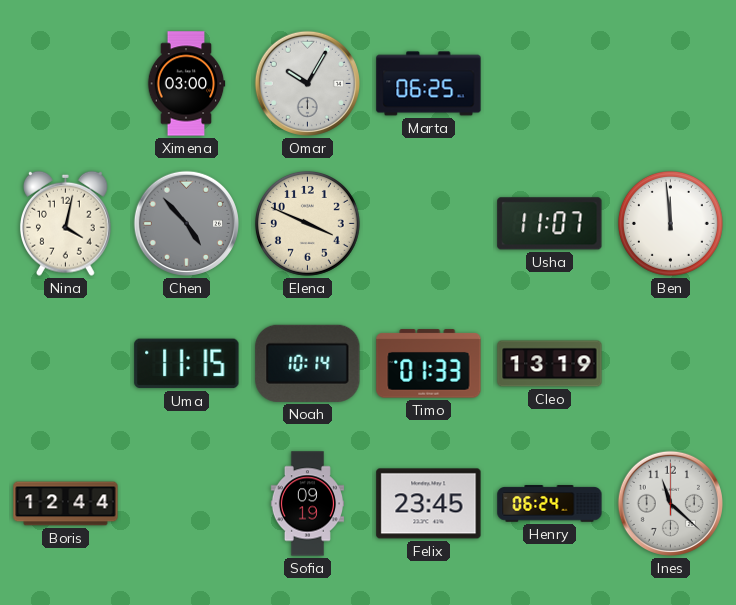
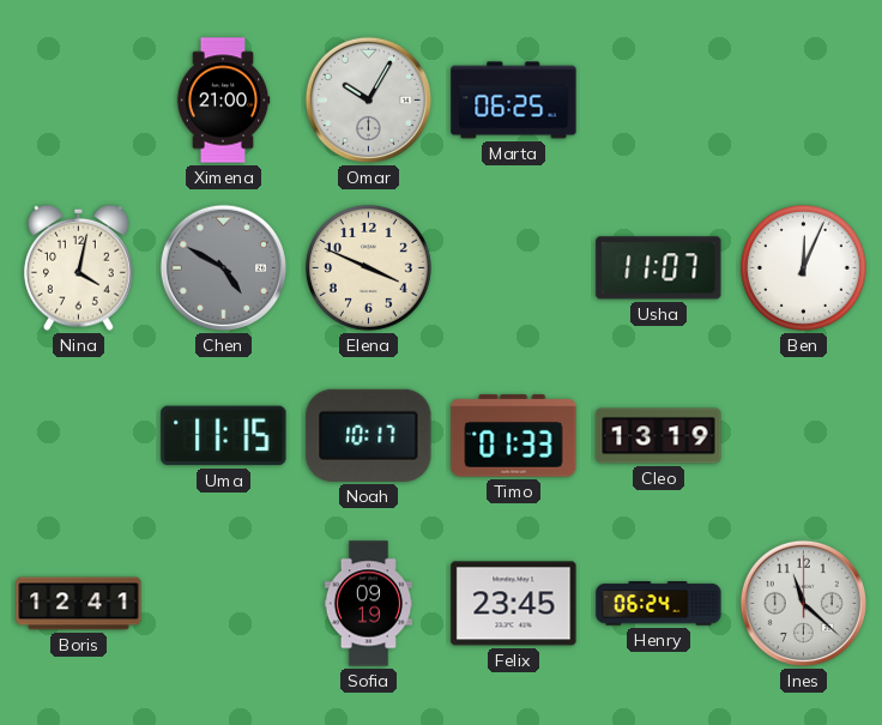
Ximena: 03:00 -> 21:00 (223, 101)
Chen: 4:53 -> 4:50 (223, 267)
Ben: 11:59 -> 12:04 (803, 267)
Noah: 10:14 -> 10:17 (369, 435)
Boris: 12:44 -> 12:41 (79, 604)
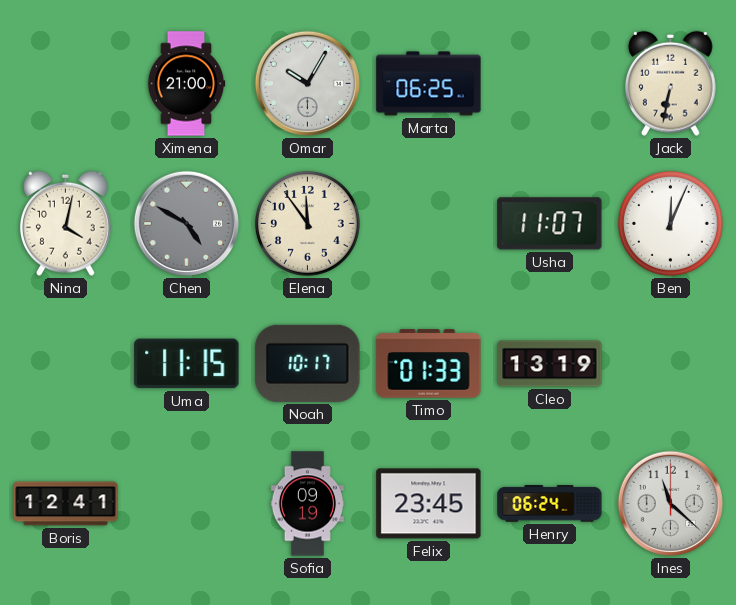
Jack: none -> 6:32 (671, 83)
Elena: 3:49 -> 11:54 (307, 223)
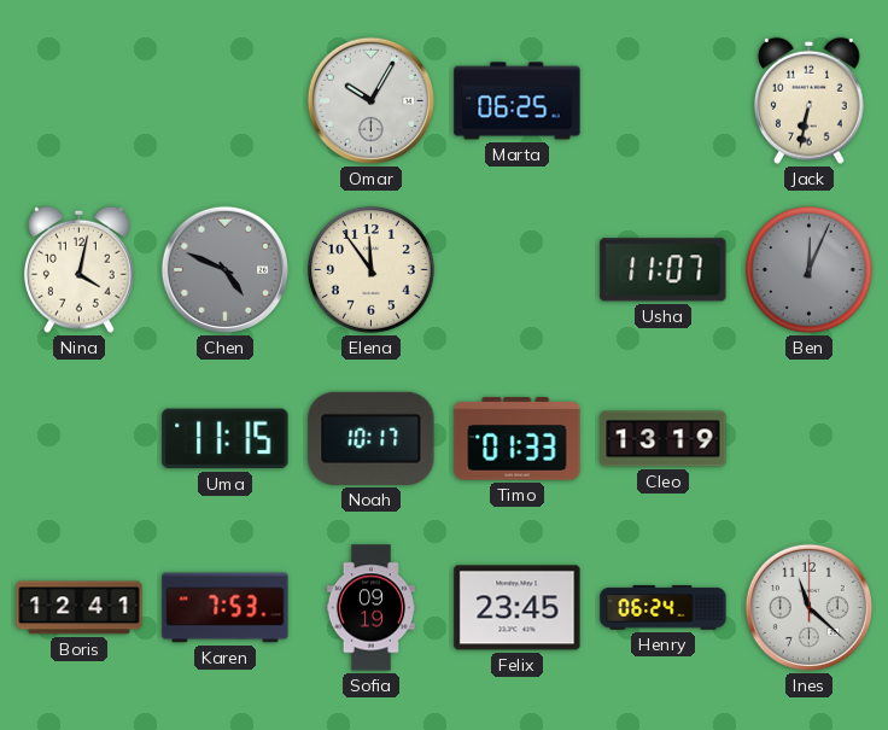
Ximena: 21:00 -> none (186, 84)
Chen: 4:50 -> 4:49 (224, 269)
Ben dial: white -> grey (808, 269)
Karen: none -> 7:53 (226, 608)
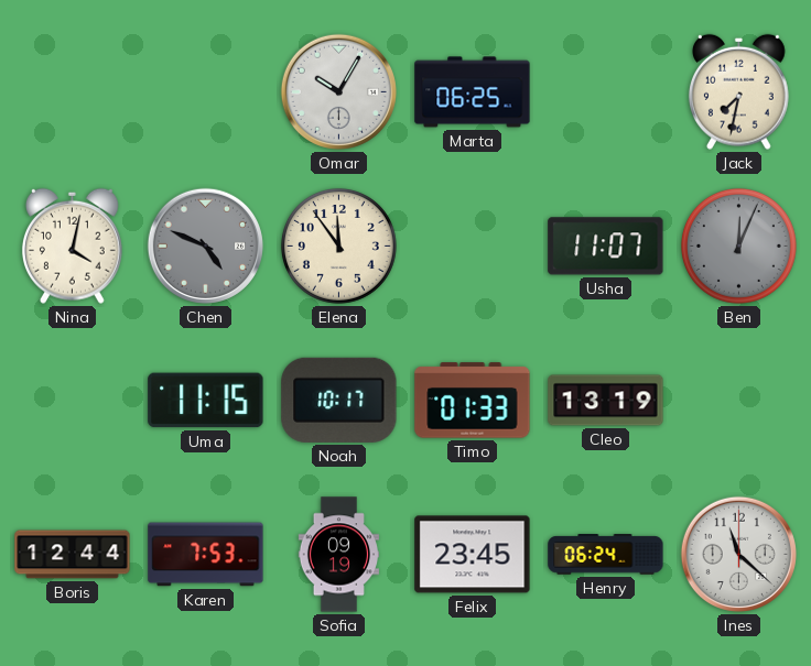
Jack: 6:32 -> 7:32 (739, 91)
Boris: 12:41 -> 12:44 (73, 555)
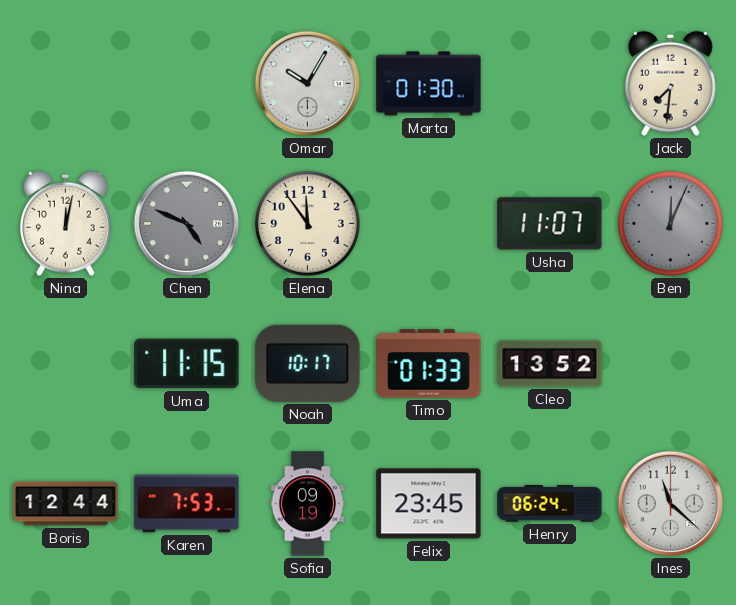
Marta: 06:25 -> 01:30 (429, 84)
Jack: 7:32 -> 7:31 (671, 83)
Nina: 4:02 -> 12:02 (66, 223)
Cleo: 13:19 -> 13:52 (550, 364)
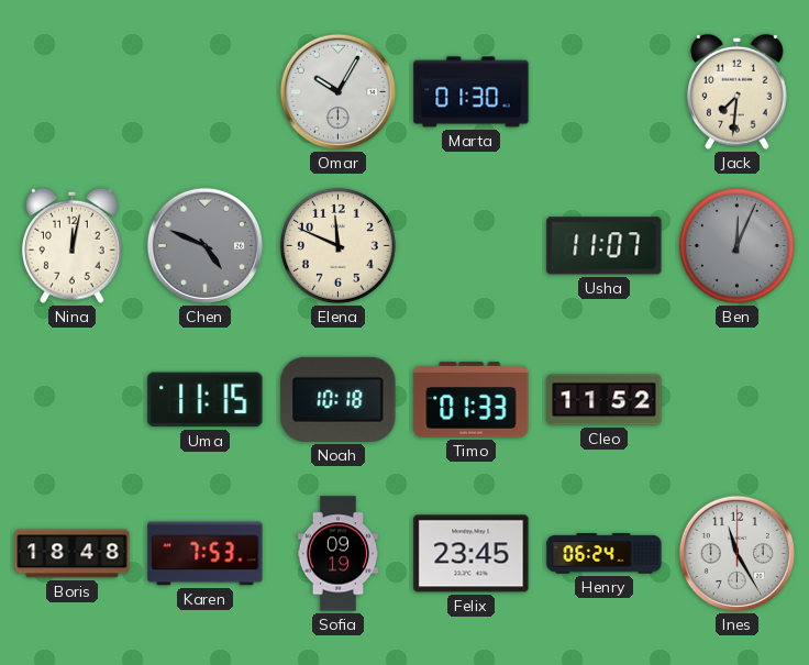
Elena: 11:54 -> 11:49 (337, 245)
Noah: 10:17 -> 10:18 (339, 399)
Cleo: 13:52 -> 11:52 (605, 400)
Boris: 12:44 -> 18:48 (73, 554)
Ines: 11:22 -> 11:25 (736, 553)
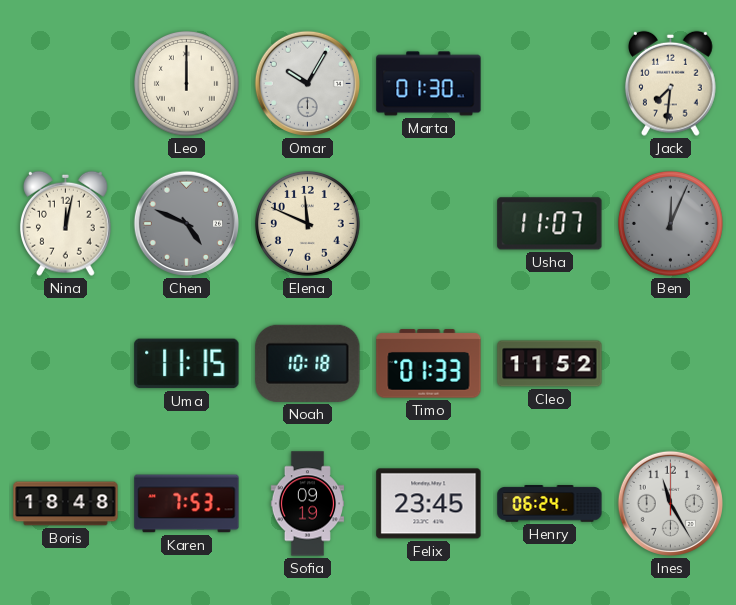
Leo: none -> 12:00 (186, 83)
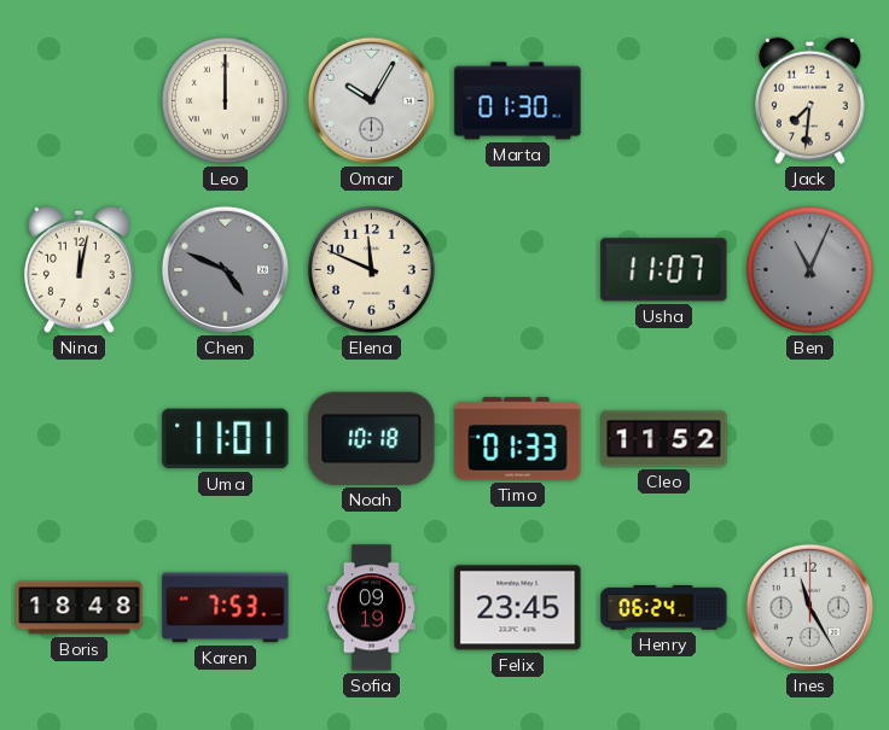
Ben: 12:04 -> 11:04 (809, 269)
Uma: 11:15 -> 11:01 (226, 439)
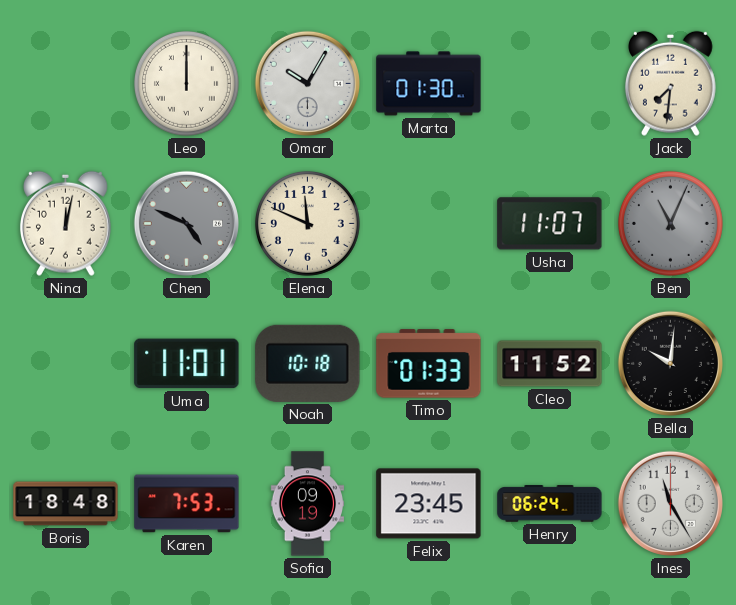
Bella: none -> 10:01 (670, 363)
